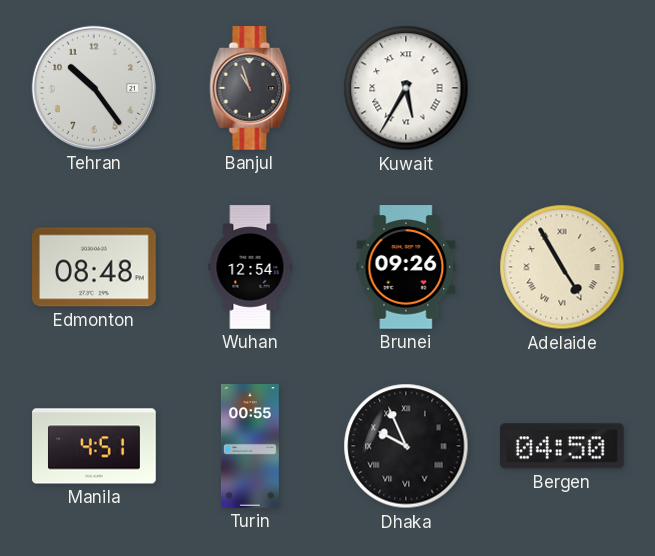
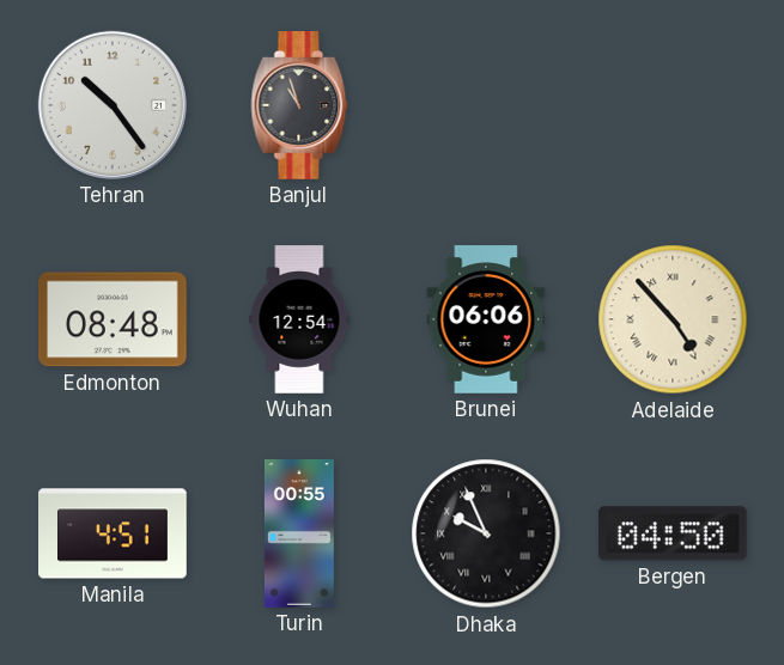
Kuwait: 5:35 -> none (406, 88)
Brunei: 09:26 -> 06:06 (486, 319)
Adelaide: 4:55 -> 4:53 (673, 319)
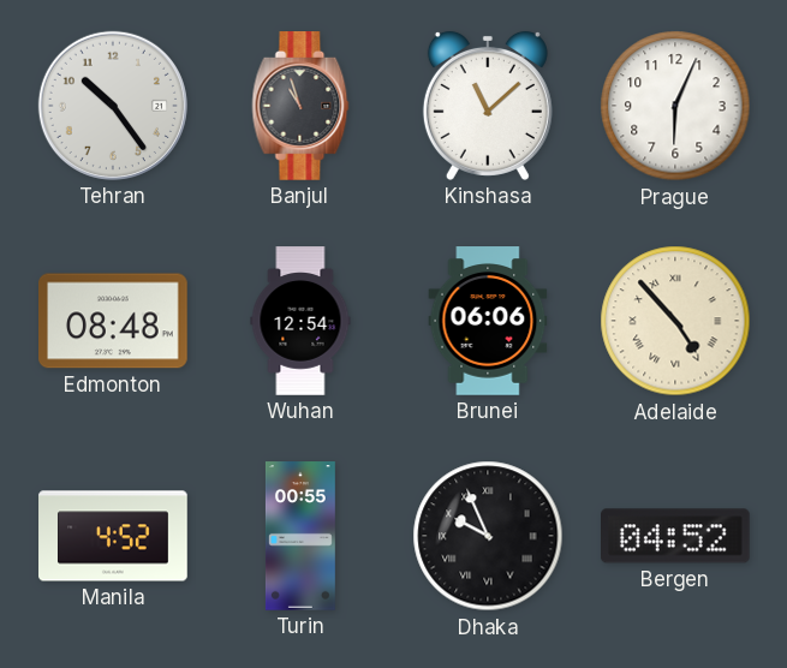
Kinshasa: none -> 11:08 (488, 106)
Prague: none -> 6:04 (675, 106)
Manila: 4:51 -> 4:52 (113, 536)
Bergen: 04:50 -> 04:52 (676, 536)
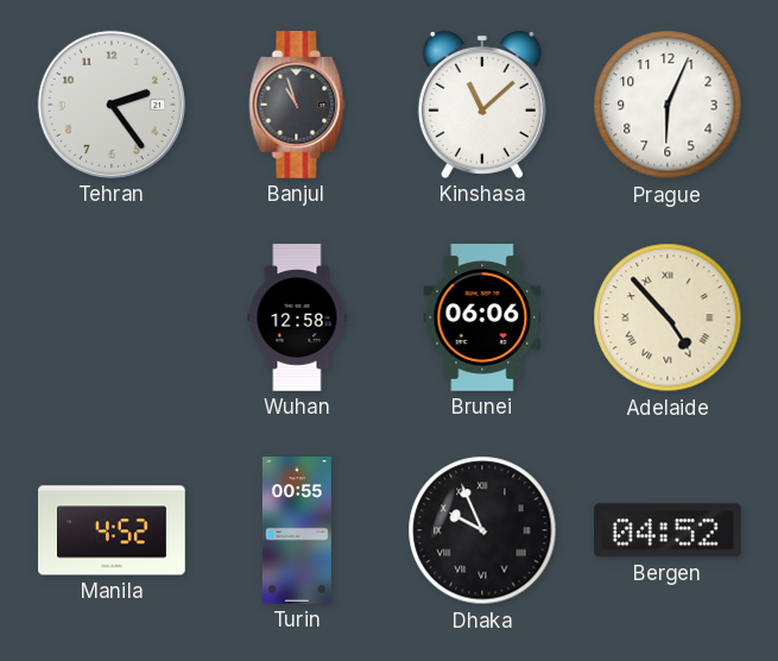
Tehran: 10:24 -> 2:24 (112, 105)
Edmonton: 08:48 -> none (114, 321)
Wuhan: 12:54 -> 12:58 (297, 317)
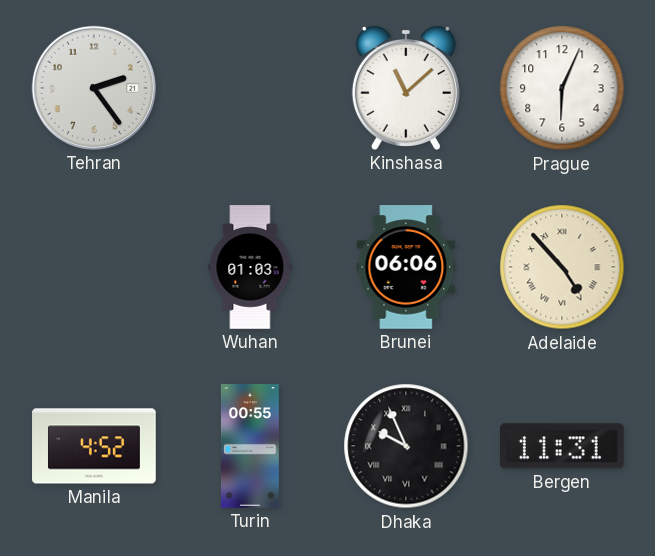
Banjul: 10:57 -> none (297, 105)
Wuhan: 12:58 -> 01:03 (250, 267)
Bergen: 04:52 -> 11:31 (563, 446)
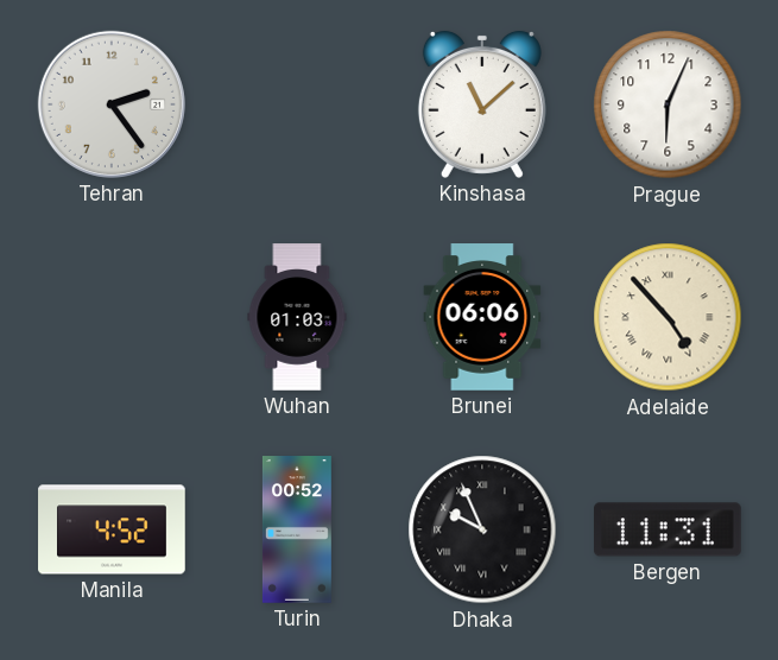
Turin: 00:55 -> 00:52 (297, 529)
